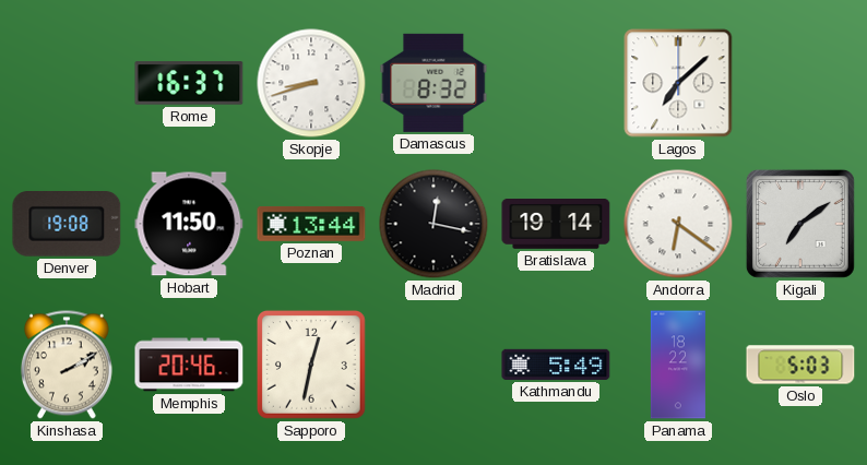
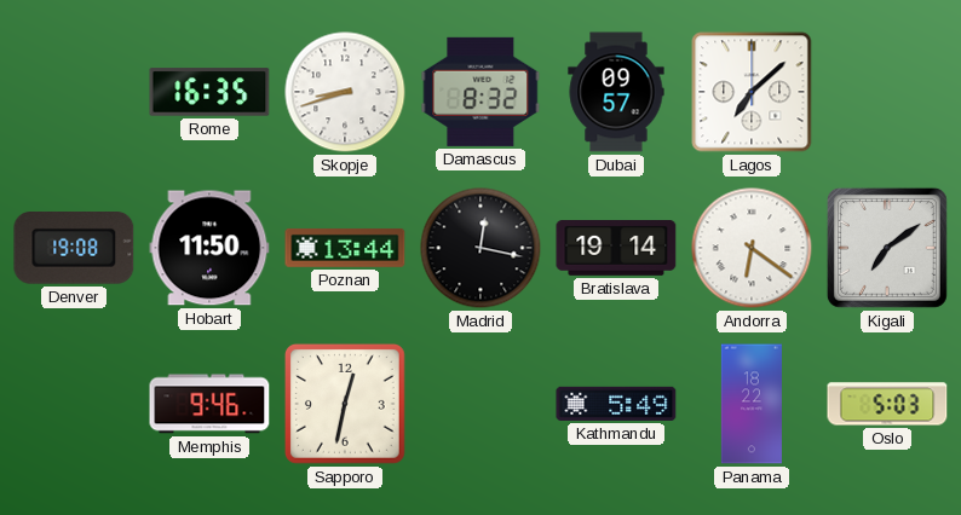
Rome: 16:37 -> 16:35 (209, 92)
Dubai: none -> 09:57 (616, 92)
Kinshasa: 2:10 -> none (67, 365)
Memphis: 20:46 -> 9:46 (209, 404)
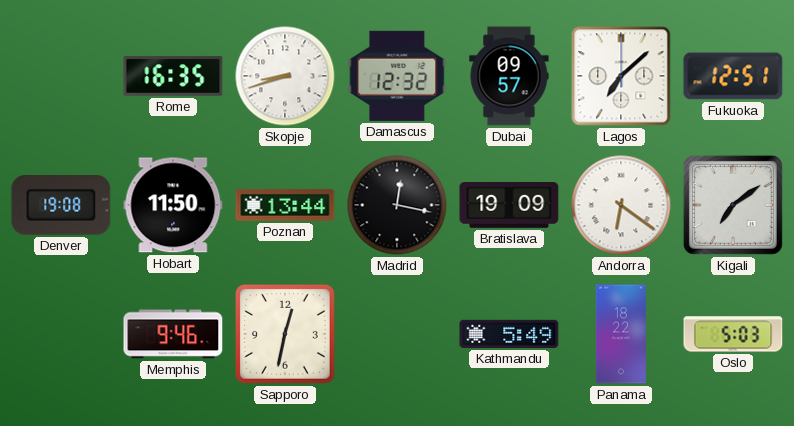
Damascus: 8:32 -> 12:32 (397, 76)
Fukuoka: none -> 12:51 (733, 76)
Bratislava: 19:14 -> 19:09 (509, 206)
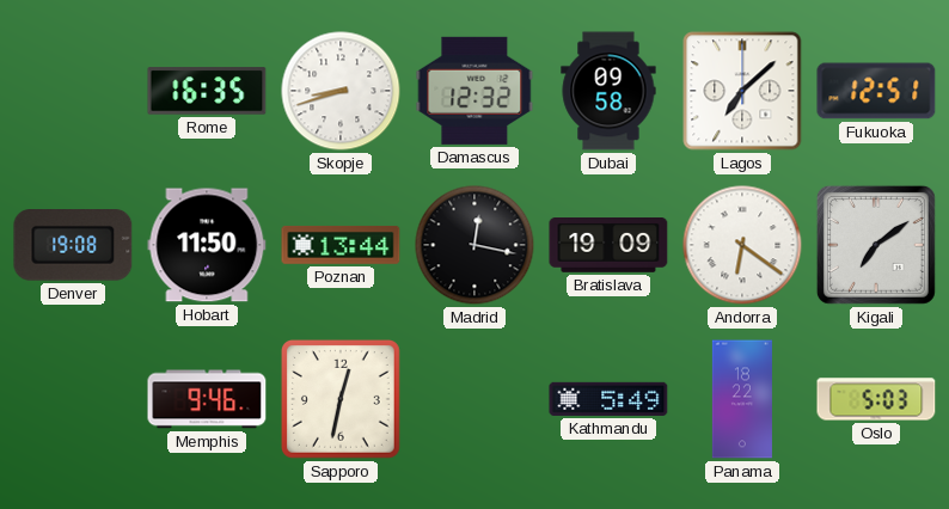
Dubai: 09:57 -> 09:58 (608, 91)
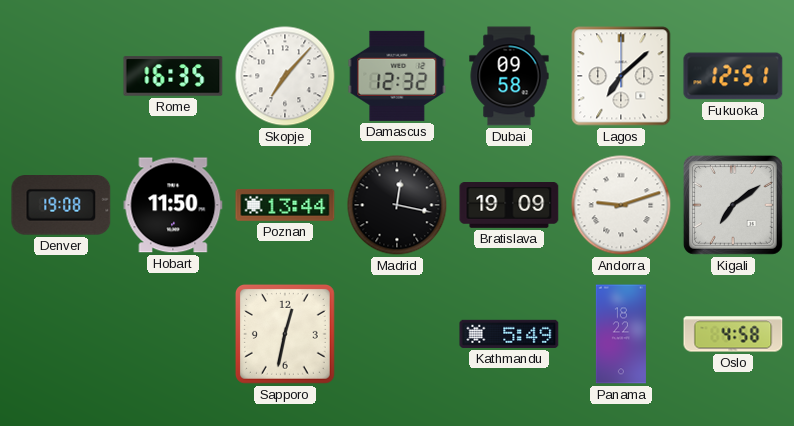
Skopje: 8:42 -> 7:07 (285, 76)
Andorra: 6:21 -> 9:12 (621, 205)
Memphis: 9:46 -> none (207, 399)
Oslo: 5:03 -> 4:58 (733, 334)
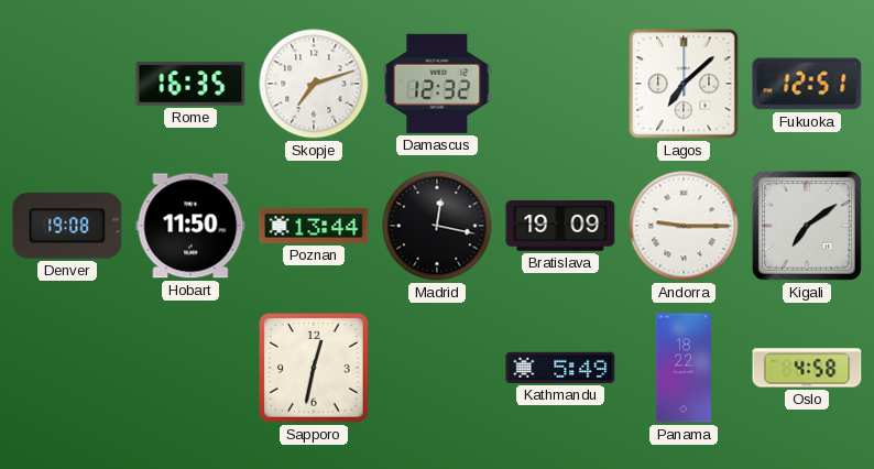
Skopje: 7:07 -> 7:12 (314, 84)
Dubai: 09:58 -> none (509, 76)
Andorra: 9:12 -> 9:15 (684, 226)
